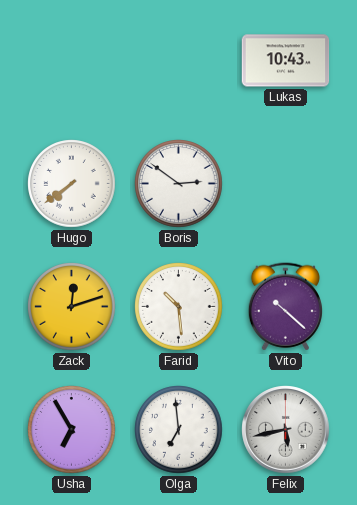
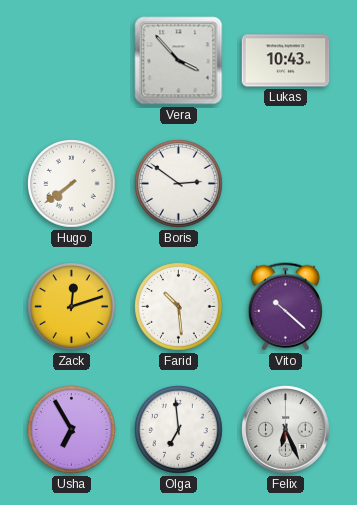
Vera: none -> 3:53 (179, 61)
Felix: 5:43 -> 6:26 (286, 430)
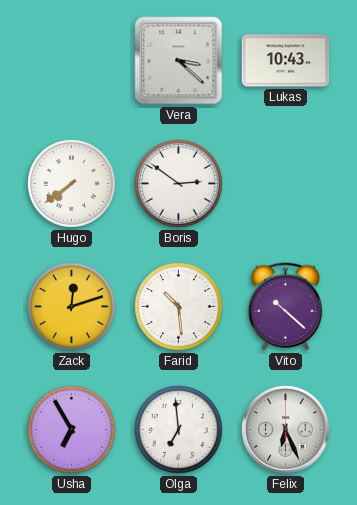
Vera: 3:53 -> 3:22 (179, 61)
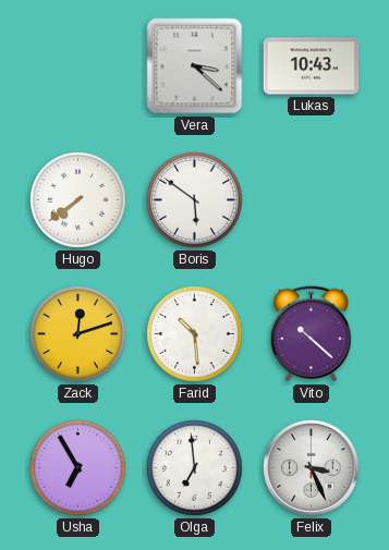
Boris: 2:51 -> 5:51 (195, 200)
Felix: 6:26 -> 3:26 (312, 468)
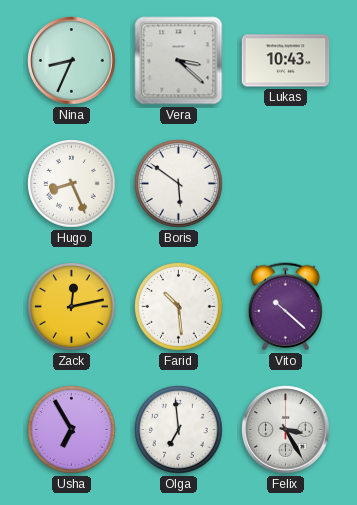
Nina: none -> 8:34 (72, 61)
Hugo: 7:39 -> 8:26 (72, 184)
Zack: 12:12 -> 12:13 (72, 307)
Felix: 3:26 -> 3:25 (286, 430)
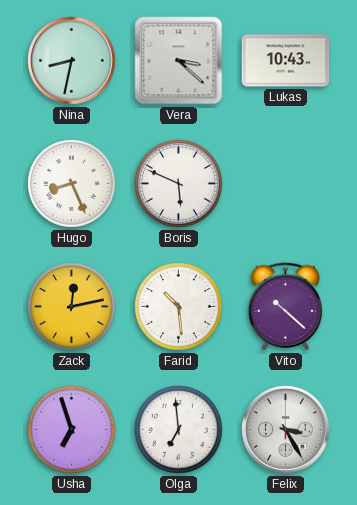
Nina: 8:34 -> 8:32 (72, 61)
Boris: 5:51 -> 5:49 (179, 184)
Usha: 6:55 -> 6:57 (72, 430)
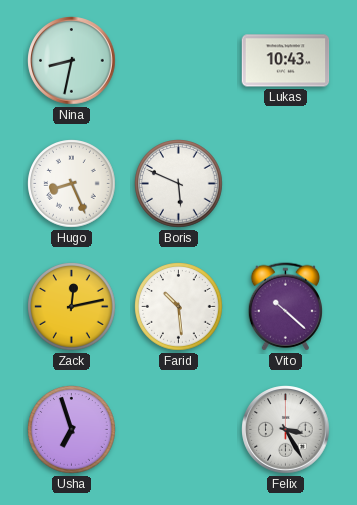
Vera: 3:22 -> none (179, 61)
Olga: 6:59 -> none (179, 430)
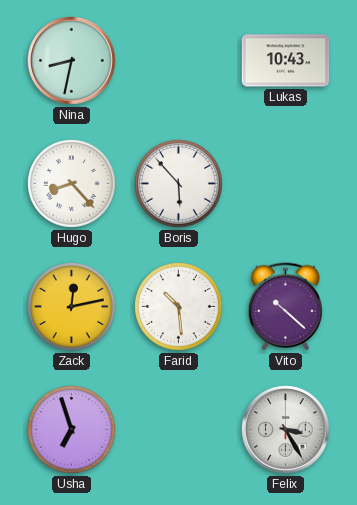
Hugo: 8:26 -> 8:23 (72, 184)
Boris: 5:49 -> 5:53 (179, 184)
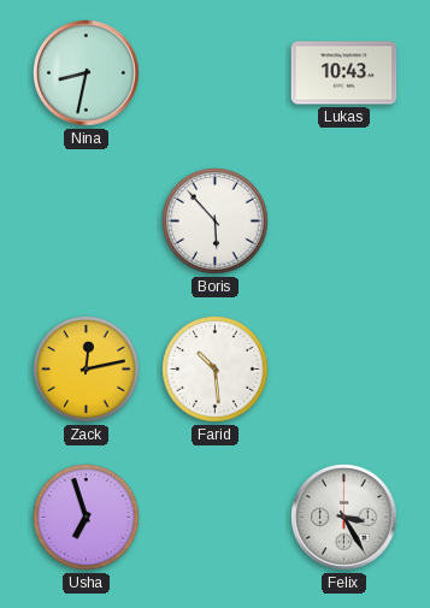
Hugo: 8:23 -> none (72, 184)
Vito: 10:22 -> none (285, 307)
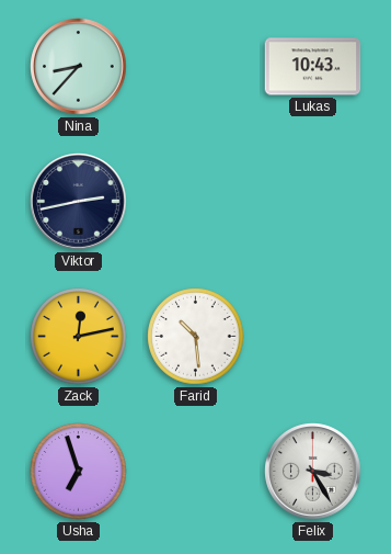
Nina: 8:32 -> 8:37 (79, 67)
Viktor: none -> 2:43 (79, 202)
Boris: 5:53 -> none (216, 222)
